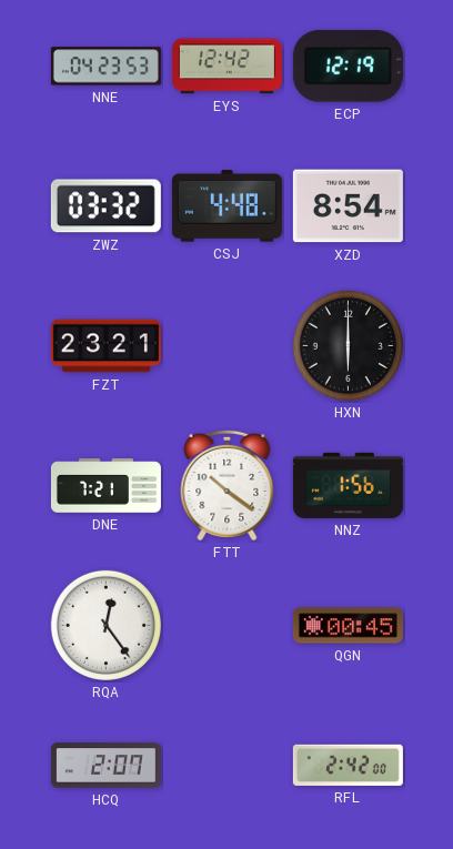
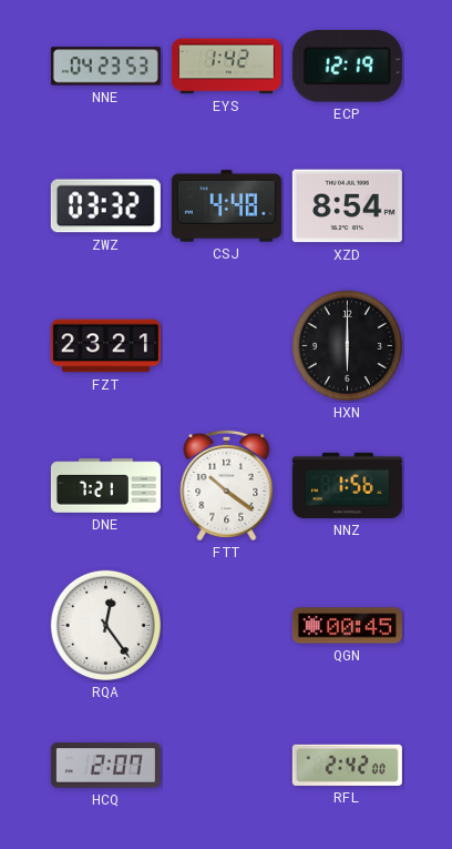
EYS: 12:42 -> 1:42 (226, 67)
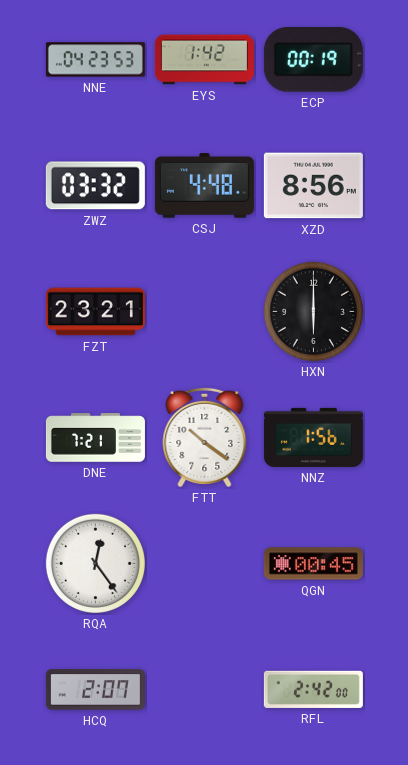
ECP: 12:19 -> 00:19 (313, 60)
XZD: 8:54 -> 8:56 (313, 186)
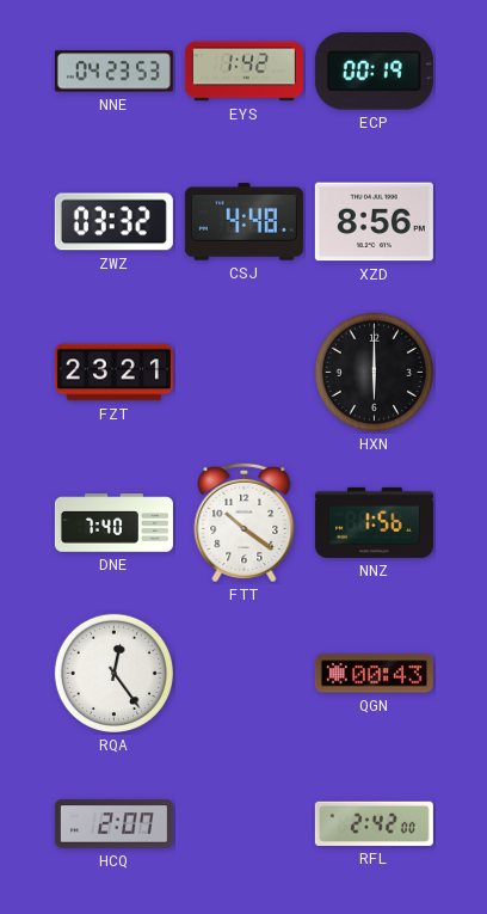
DNE: 7:21 -> 7:40 (113, 523)
QGN: 00:45 -> 00:43 (374, 674)
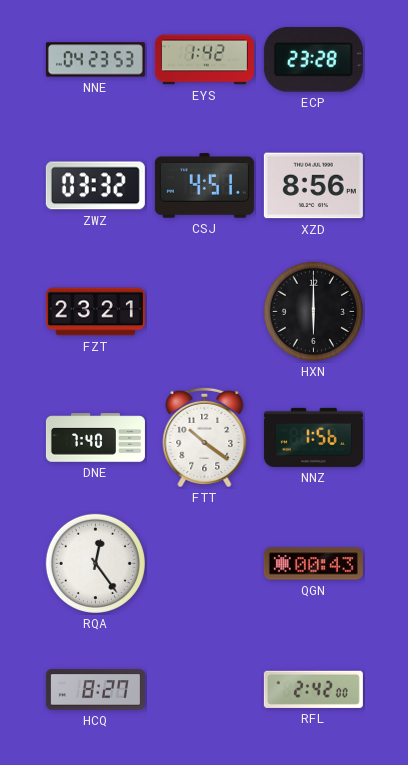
ECP: 00:19 -> 23:28 (313, 60)
CSJ: 4:48 -> 4:51 (204, 186)
HCQ: 2:07 -> 8:27 (95, 690)
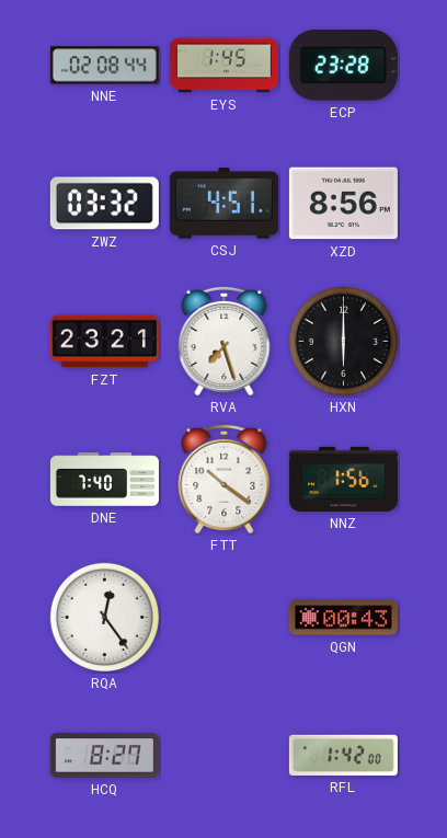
NNE: 04:23 -> 02:08 (104, 66)
EYS: 1:42 -> 1:45 (224, 66)
RVA: none -> 7:27 (225, 341)
RFL: 2:42 -> 1:42 (343, 755)
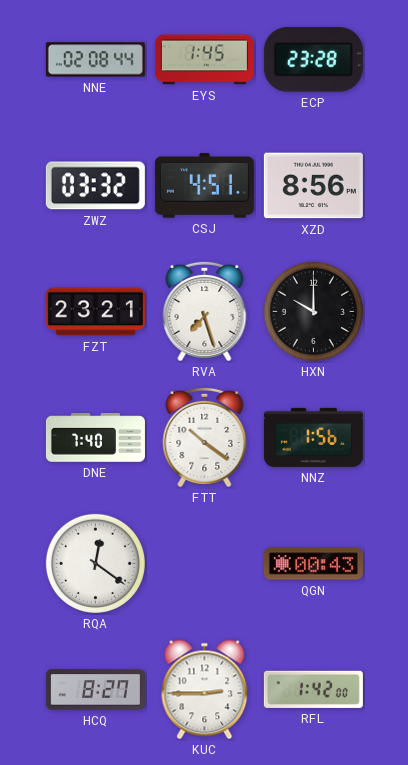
HXN: 6:00 -> 10:00 (313, 311)
RQA: 12:24 -> 12:21 (95, 563)
KUC: none -> 2:45 (205, 690)
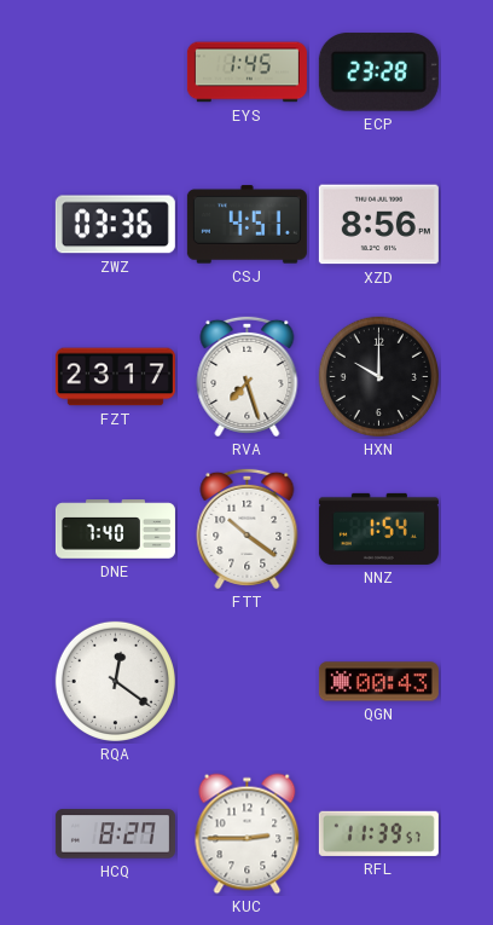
NNE: 02:08 -> none (95, 60)
ZWZ: 03:32 -> 03:36 (115, 225)
FZT: 23:21 -> 23:17 (115, 377)
NNZ: 1:56 -> 1:54 (378, 528)
RFL: 1:42 -> 11:39 (378, 833)
